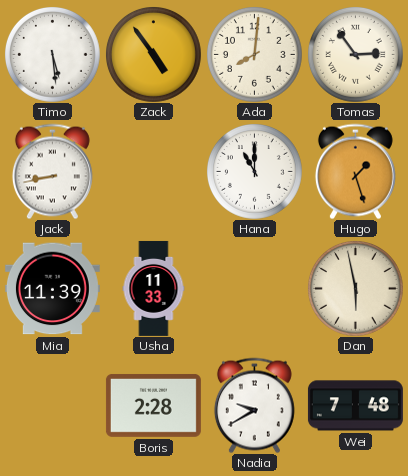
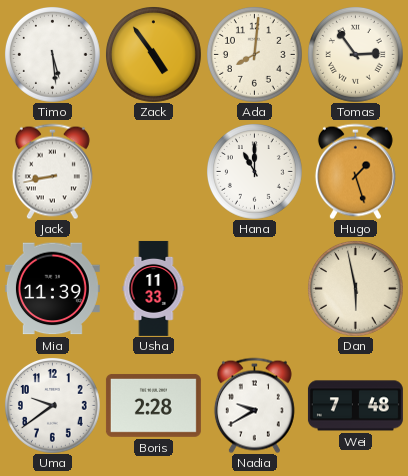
Uma: none -> 9:39 (53, 406)
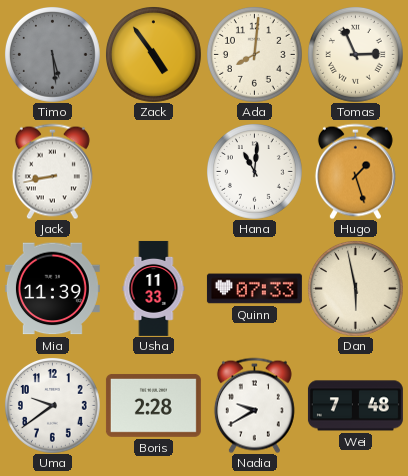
Timo dial: white -> grey (53, 55)
Tomas: 2:54 -> 2:56 (356, 55)
Hana: 11:00 -> 11:01 (255, 172)
Quinn: none -> 07:33 (254, 289)
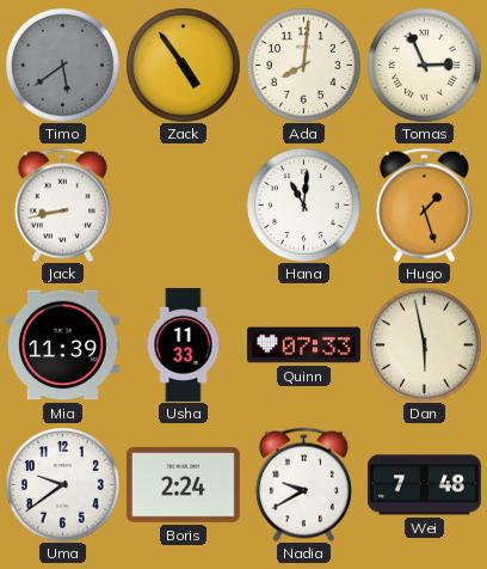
Timo: 5:29 -> 5:39 (63, 66)
Boris: 2:28 -> 2:24 (183, 484)
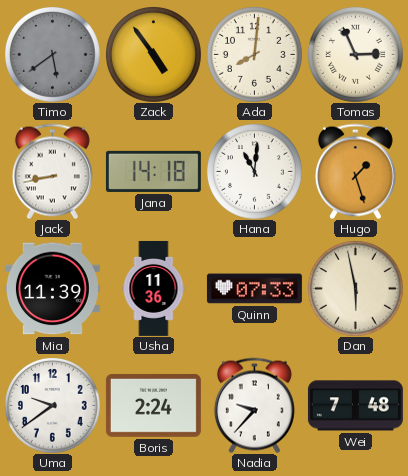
Jana: none -> 14:18 (153, 171)
Usha: 11:33 -> 11:36 (154, 288)
Nadia: 9:40 -> 9:37 (254, 405)
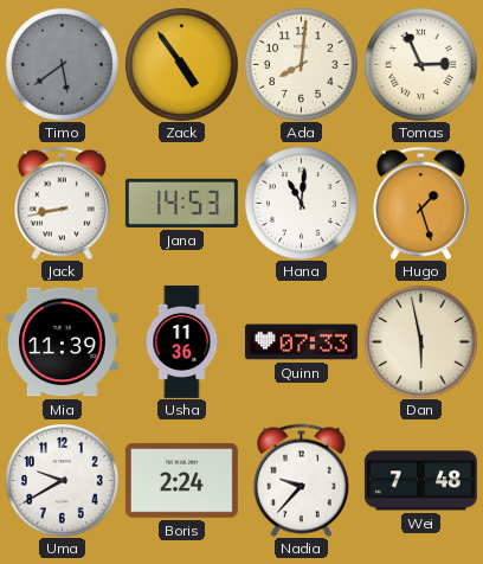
Jana: 14:18 -> 14:53 (181, 203)
Uma: 9:39 -> 9:40 (63, 481)
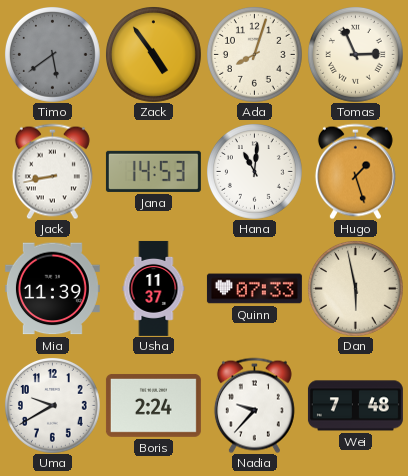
Ada: 8:01 -> 8:03 (255, 55)
Usha: 11:36 -> 11:37 (154, 288)
